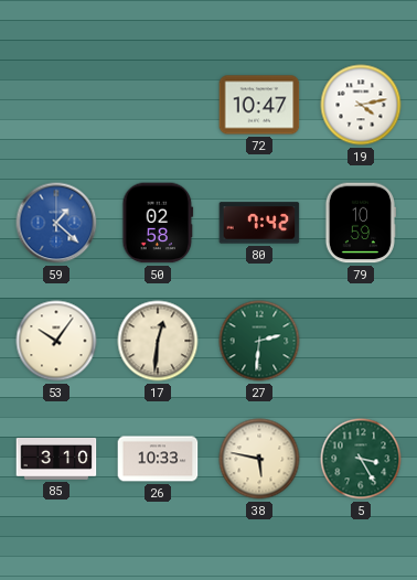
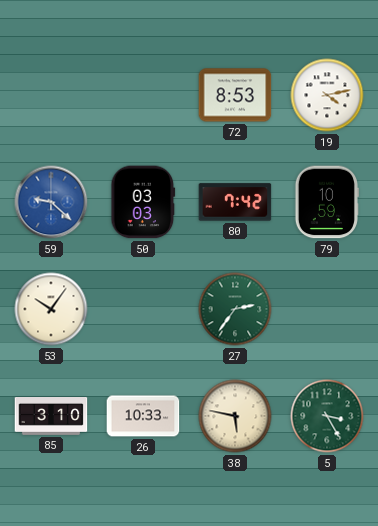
72: 10:47 -> 8:53 (235, 95)
59: 1:22 -> 9:22 (51, 202)
50: 02:58 -> 03:03 (143, 202)
17: 12:31 -> none (158, 341)
27: 2:31 -> 2:36 (235, 309)
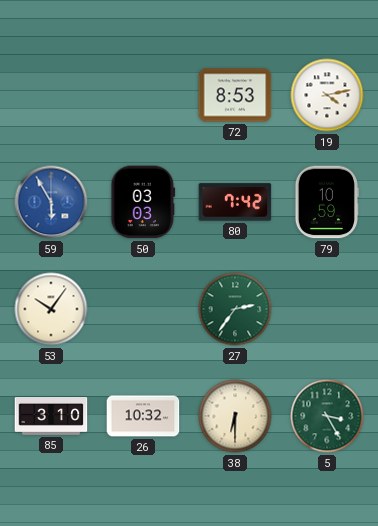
59: 9:22 -> 5:55 (51, 202)
26: 10:33 -> 10:32 (143, 416)
38: 5:47 -> 6:30 (235, 416)
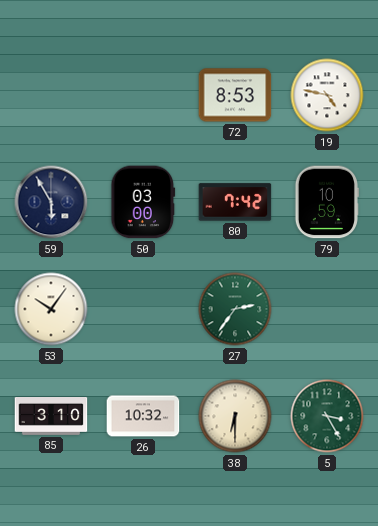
19: 4:13 -> 4:47 (327, 95)
59 dial: blue -> navy (51, 202)
50: 03:03 -> 03:00 (143, 202)
